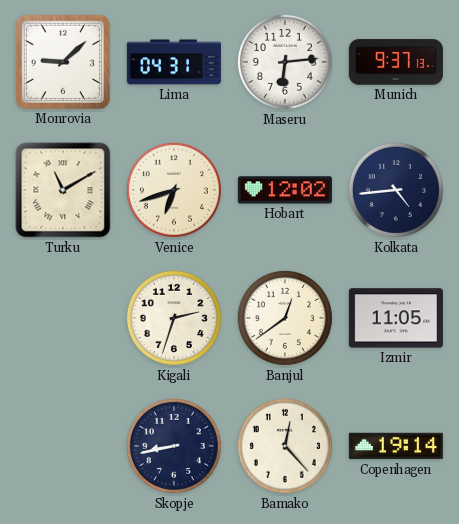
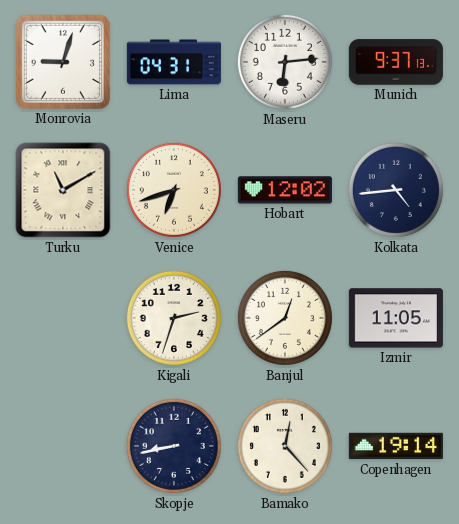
Monrovia: 9:08 -> 9:03 (63, 62)
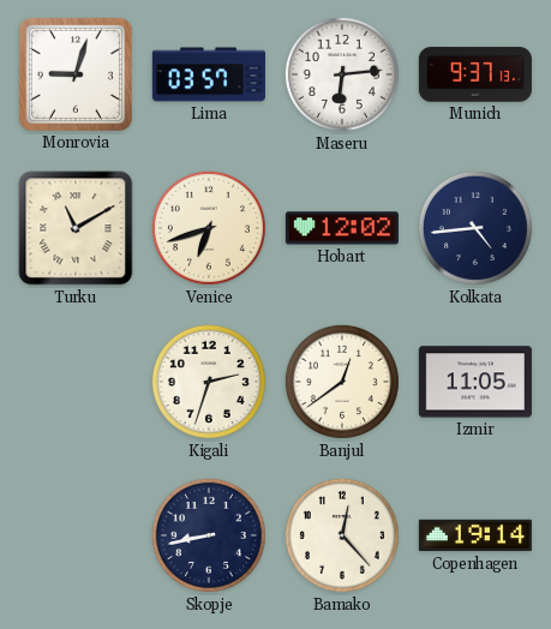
Lima: 04:31 -> 03:57 (209, 74)
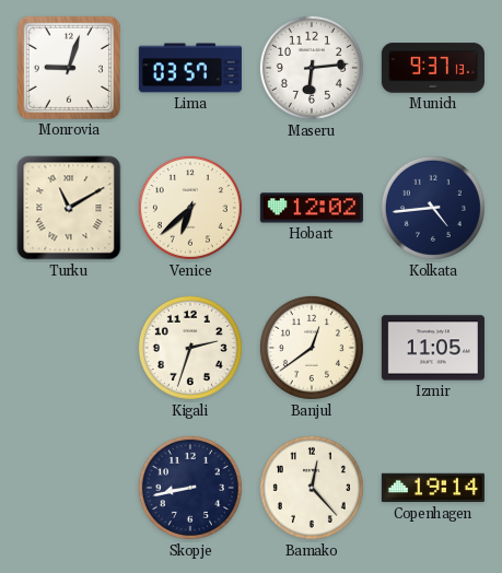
Venice: 6:42 -> 6:38 (190, 208)
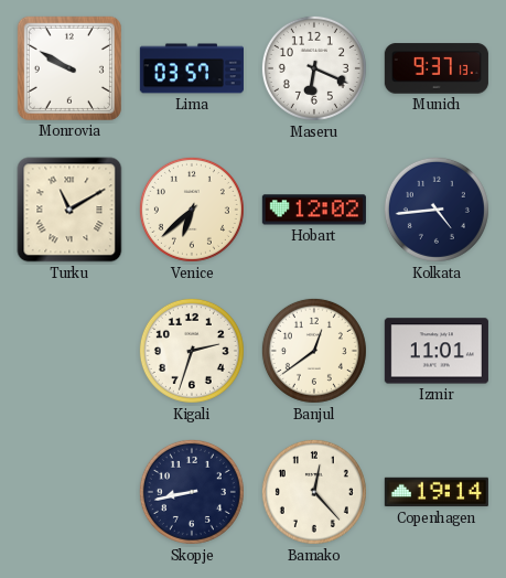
Monrovia: 9:03 -> 9:50 (69, 68)
Maseru: 6:14 -> 6:19 (314, 68)
Izmir: 11:05 -> 11:01 (437, 351)
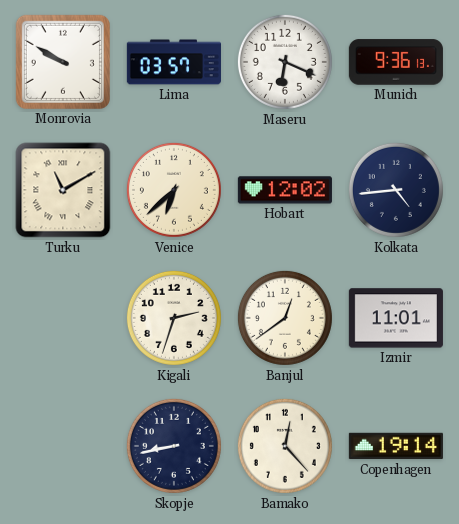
Munich: 9:37 -> 9:36 (396, 62)
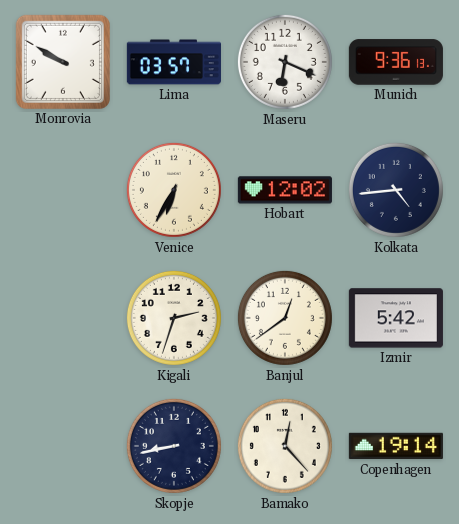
Turku: 11:10 -> none (63, 190)
Venice: 6:38 -> 6:35 (174, 190)
Izmir: 11:01 -> 5:42 (396, 318)
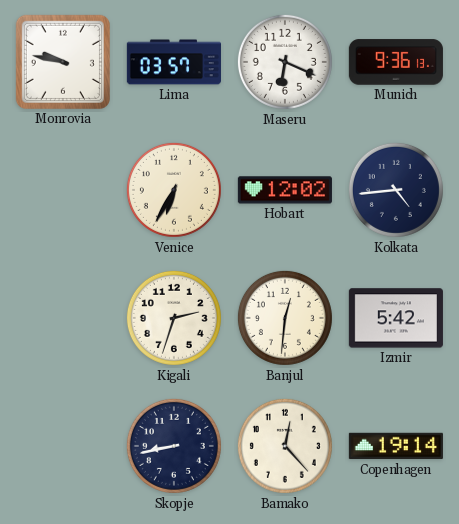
Monrovia: 9:50 -> 9:47 (63, 62)
Banjul: 12:39 -> 12:31 (285, 318)
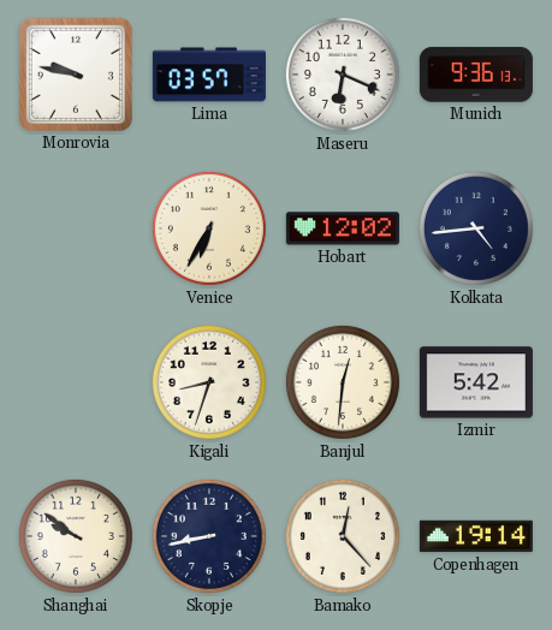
Kigali: 2:33 -> 8:33 (209, 382)
Shanghai: none -> 9:51 (76, 536)
